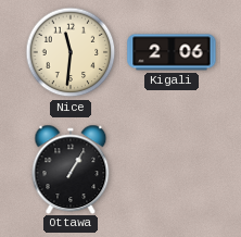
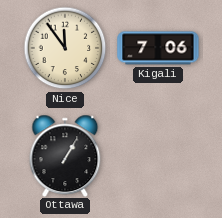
Nice: 11:31 -> 11:54 (65, 48)
Kigali: 2:06 -> 7:06 (158, 48)
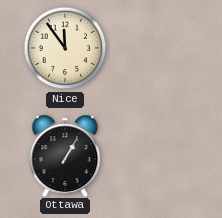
Kigali: 7:06 -> none (158, 48)
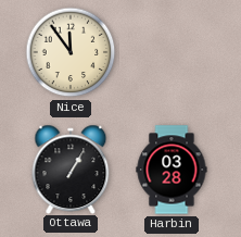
Harbin: none -> 03:28 (172, 170)
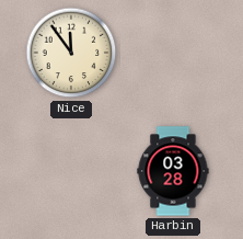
Ottawa: 1:05 -> none (71, 169)
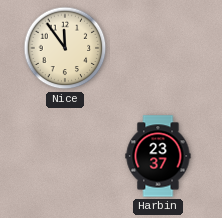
Harbin: 03:28 -> 23:37 (158, 156)
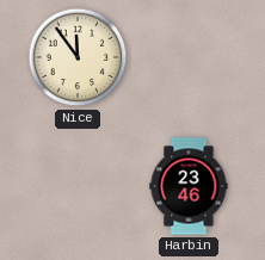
Harbin: 23:37 -> 23:46 (189, 186)
